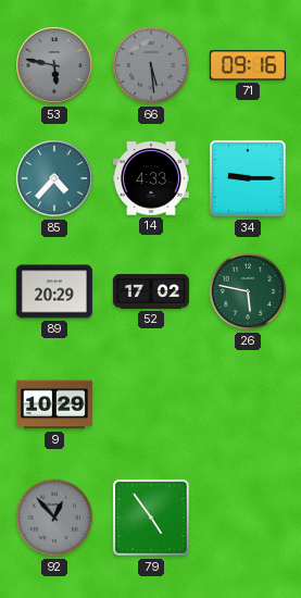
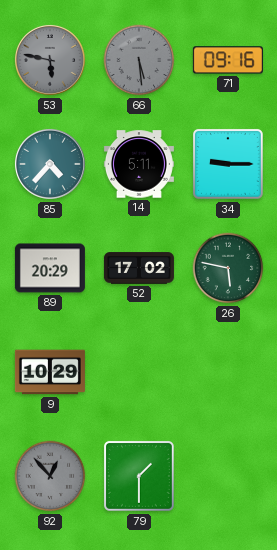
14: 4:33 -> 5:11 (139, 164)
79: 4:54 -> 1:30 (139, 476)
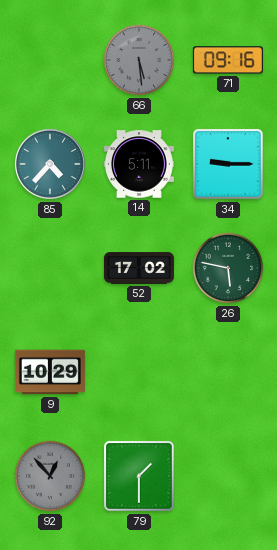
53: 5:47 -> none (50, 60)
89: 20:29 -> none (50, 268)
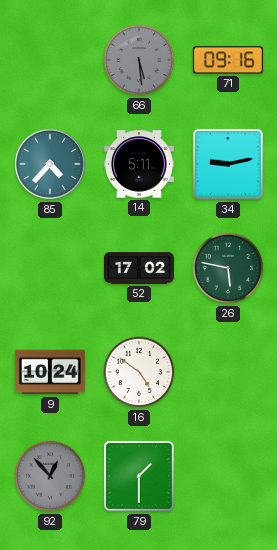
34: 9:15 -> 9:13 (228, 164)
9: 10:29 -> 10:24 (50, 372)
16: none -> 4:51 (139, 372)
